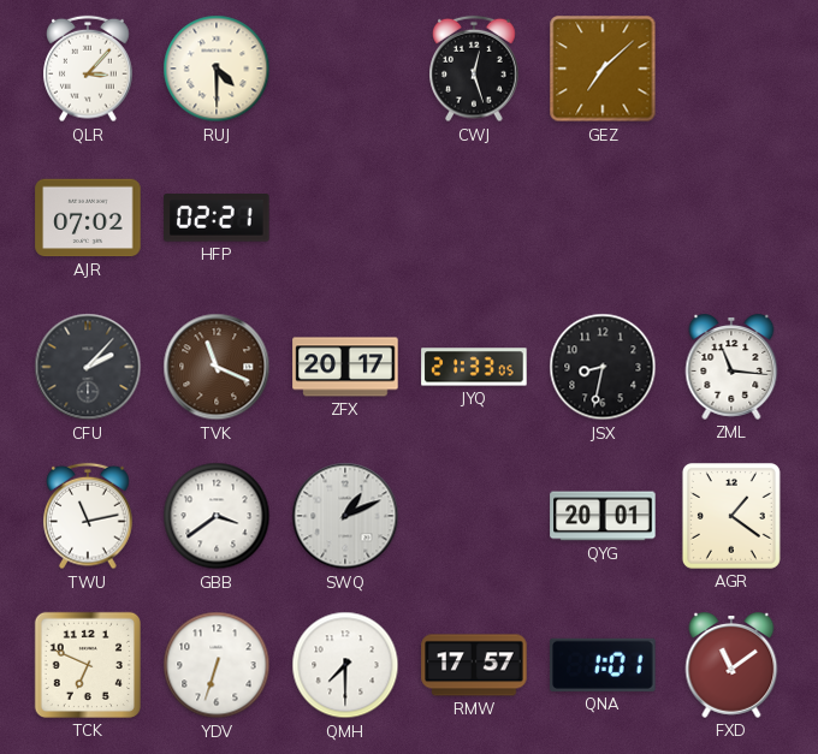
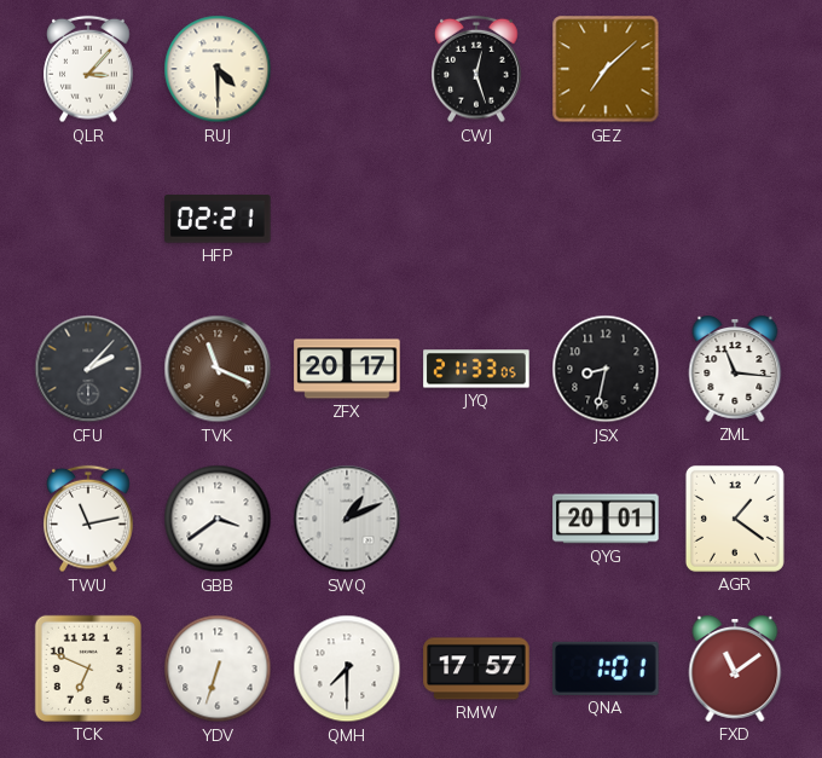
AJR: 07:02 -> none (88, 218)
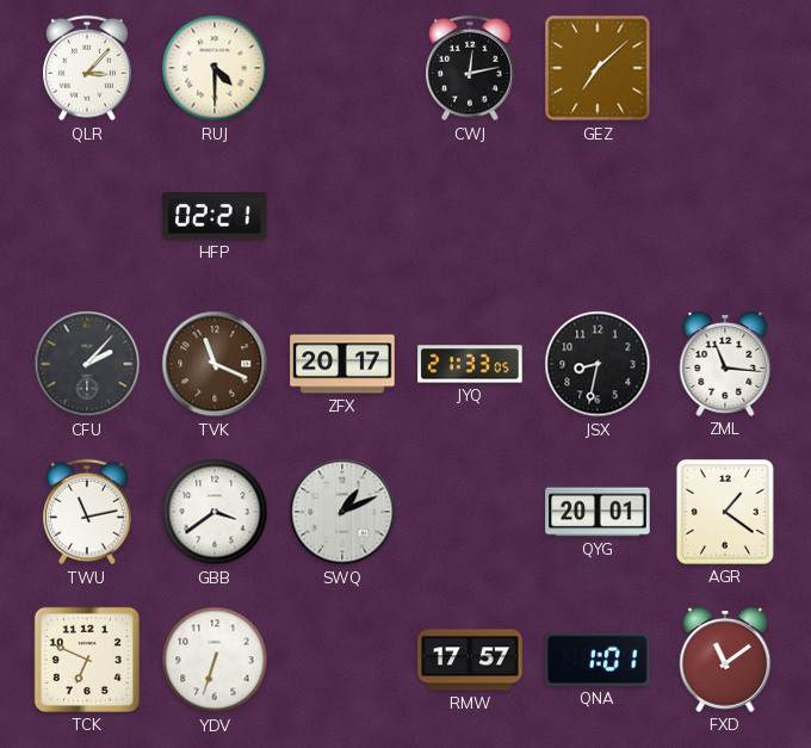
CWJ: 12:27 -> 12:13 (470, 68)
QMH: 7:30 -> none (347, 669)
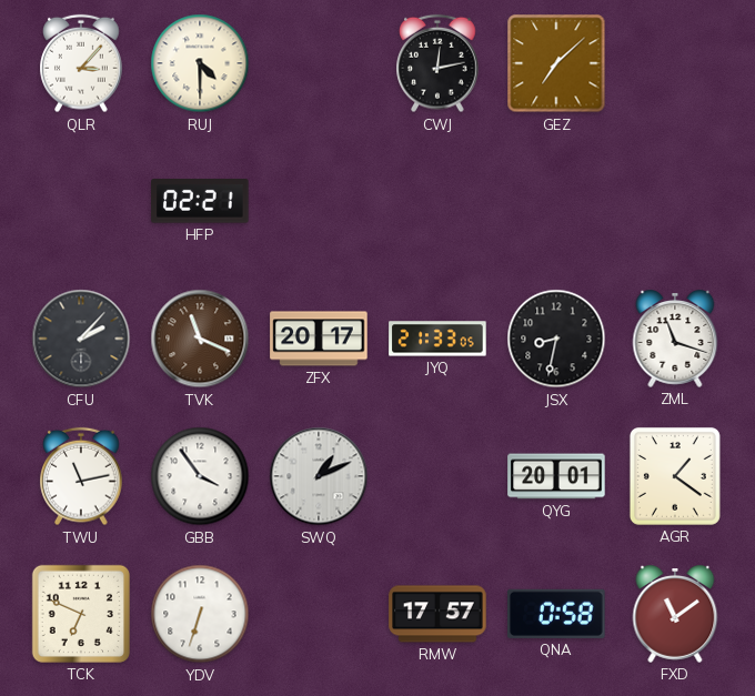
ZML: 11:16 -> 11:18 (675, 340)
GBB: 3:39 -> 3:54 (200, 476)
QNA: 1:01 -> 0:58 (556, 614)
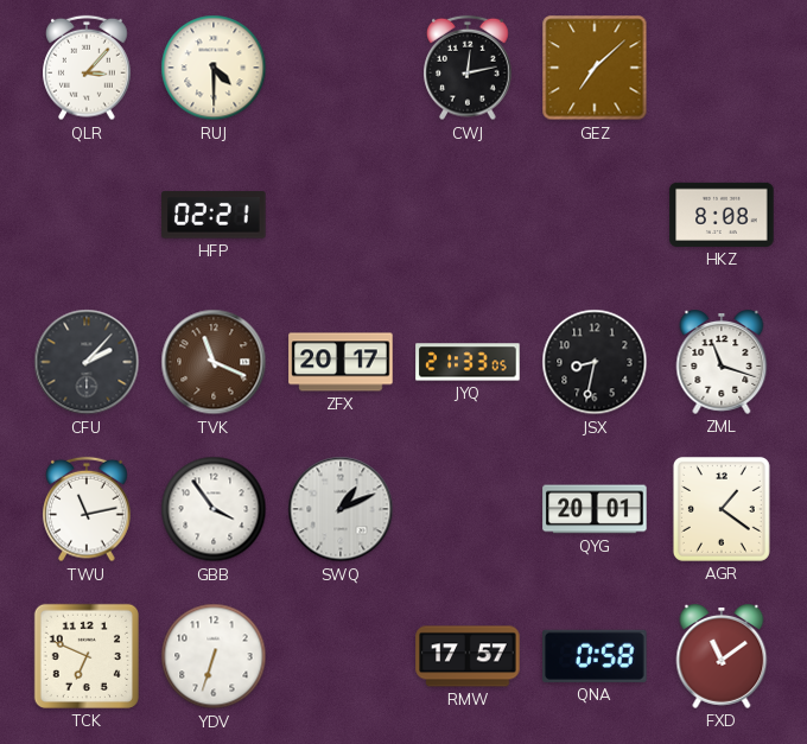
HKZ: none -> 8:08 (722, 215)
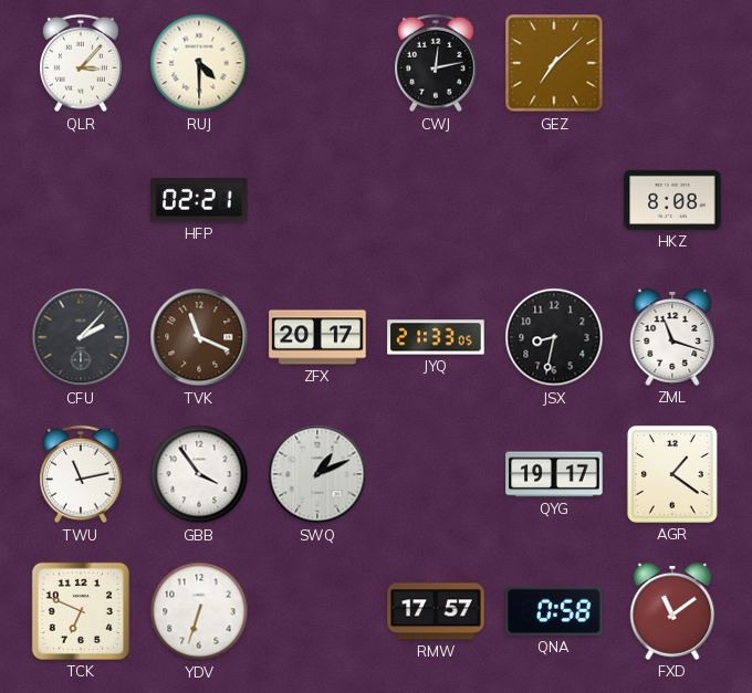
QYG: 20:01 -> 19:17 (554, 474)
